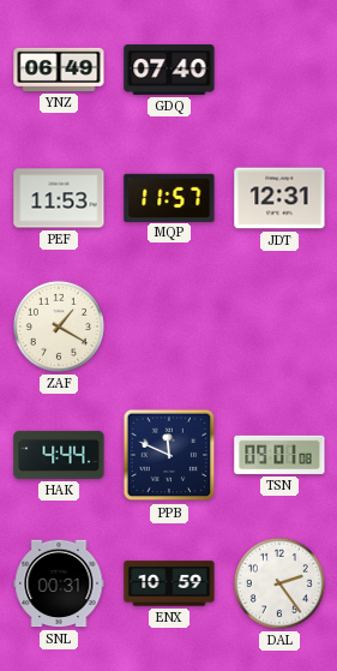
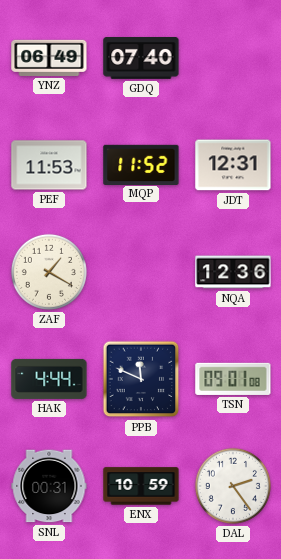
MQP: 11:57 -> 11:52 (141, 164)
NQA: none -> 12:36 (233, 272)
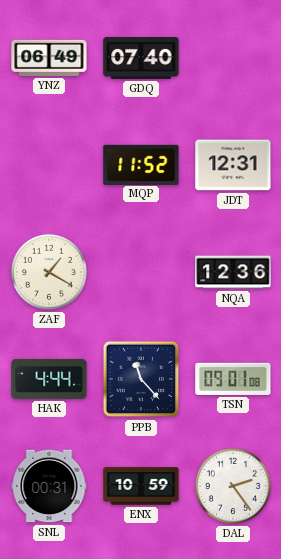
PEF: 11:53 -> none (49, 165)
PPB: 11:49 -> 11:23 (141, 379)
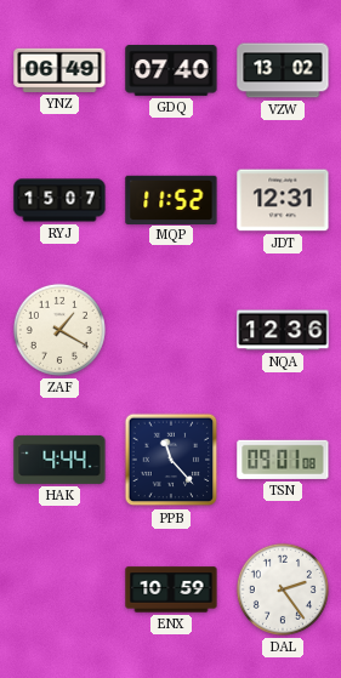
VZW: none -> 13:02 (283, 70)
RYJ: none -> 15:07 (59, 200)
SNL: 00:31 -> none (49, 486)
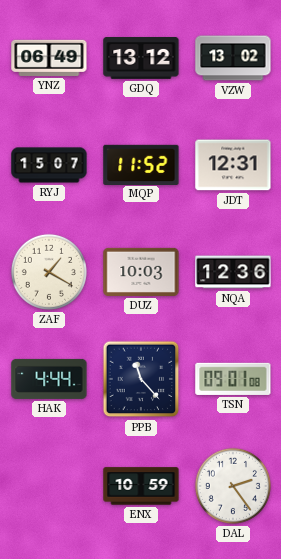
GDQ: 07:40 -> 13:12 (141, 59)
DUZ: none -> 10:03 (141, 272)
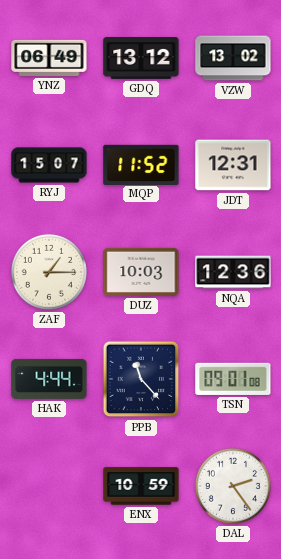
ZAF: 1:20 -> 1:15 (49, 272)
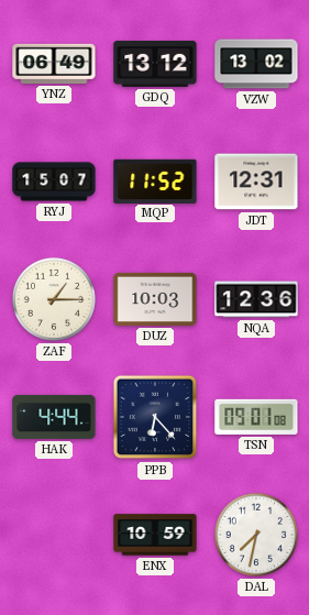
PPB: 11:23 -> 6:23 (155, 417)
DAL: 2:24 -> 7:32 (256, 535)
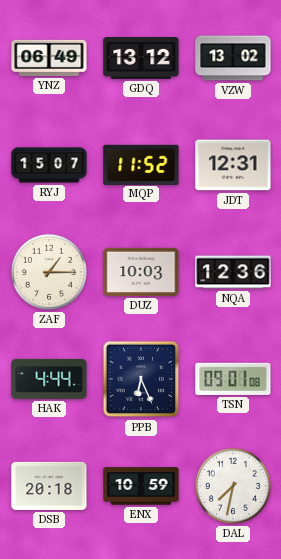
PPB: 6:23 -> 6:26 (141, 379)
DSB: none -> 20:18 (49, 486)
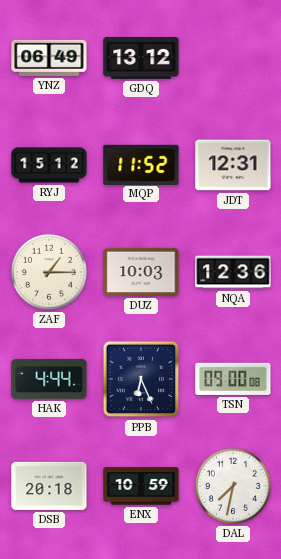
VZW: 13:02 -> none (233, 58)
RYJ: 15:07 -> 15:12 (49, 165)
TSN: 09:01 -> 09:00 (233, 379)
